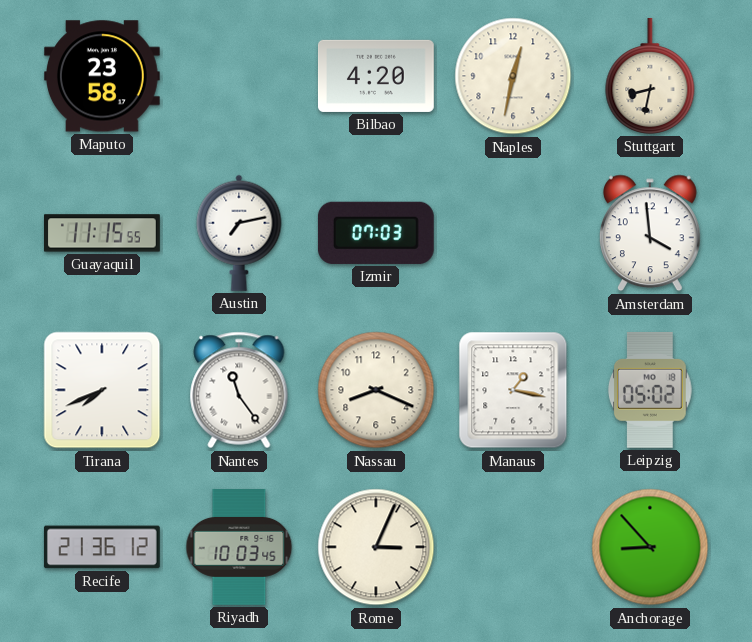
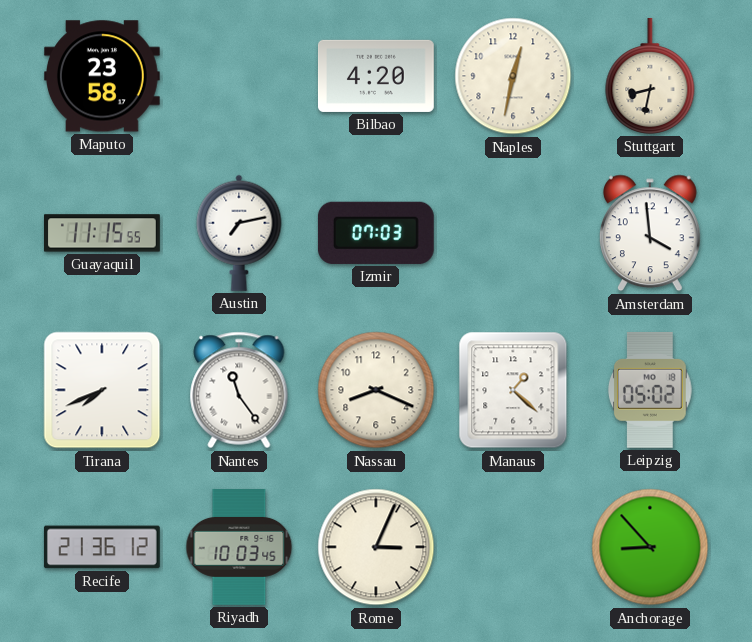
Manaus: 1:17 -> 1:22 (513, 390)
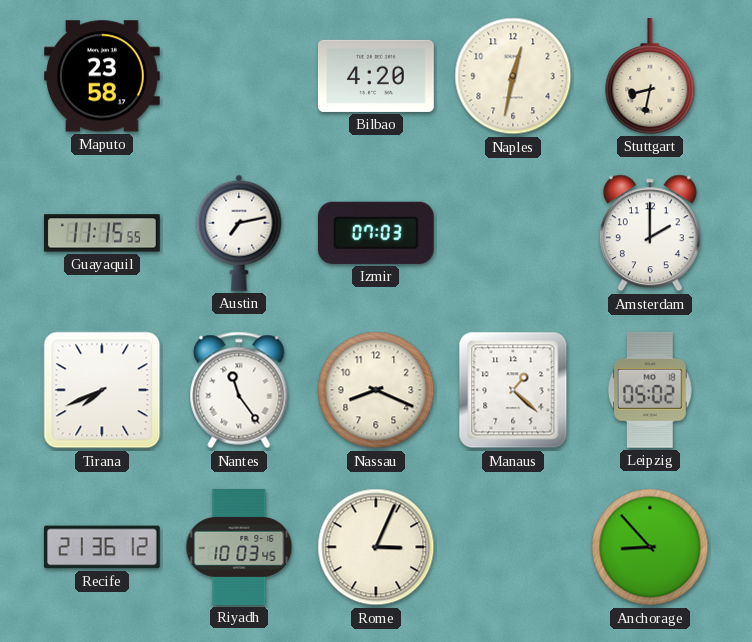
Amsterdam: 3:59 -> 2:00 (650, 233)
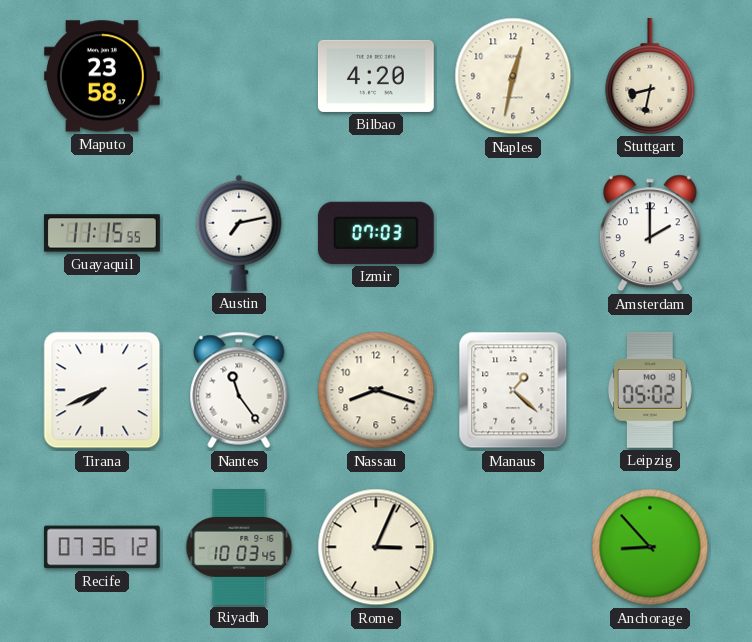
Nassau: 8:19 -> 8:18 (376, 390)
Recife: 21:36 -> 07:36 (102, 547)
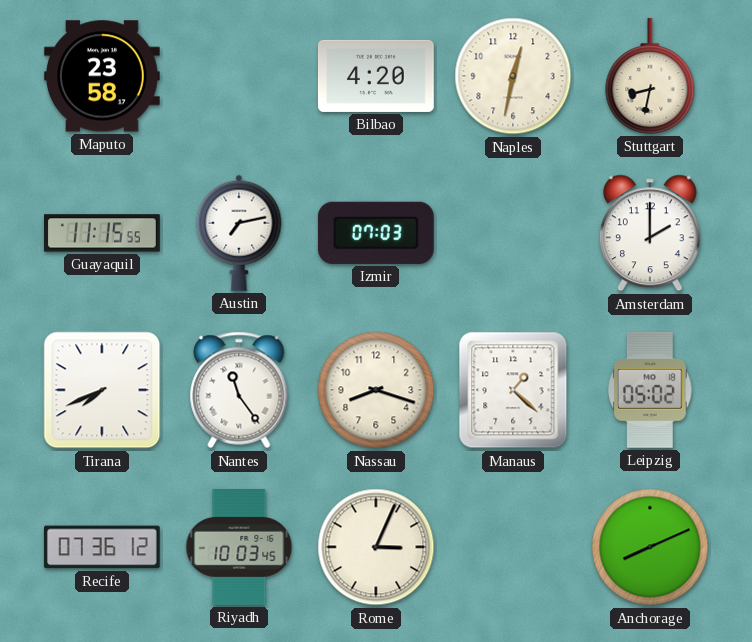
Anchorage: 8:53 -> 8:11 (650, 547)
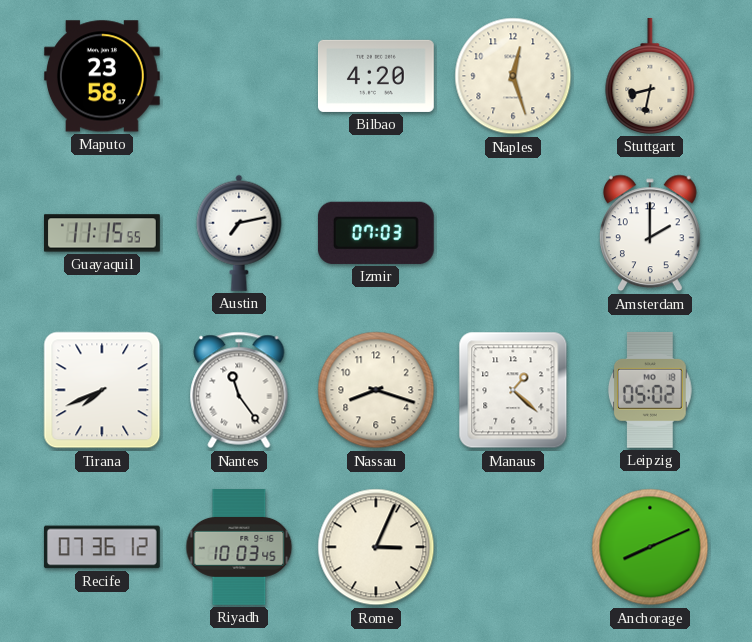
Naples: 12:32 -> 12:27 (513, 76)
